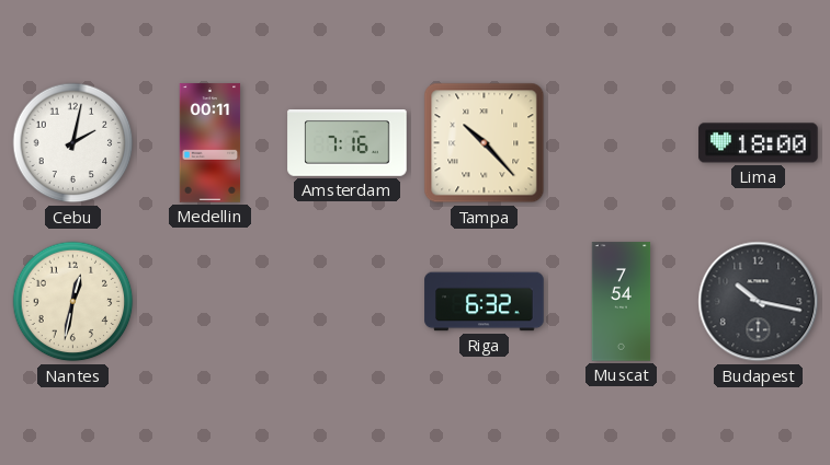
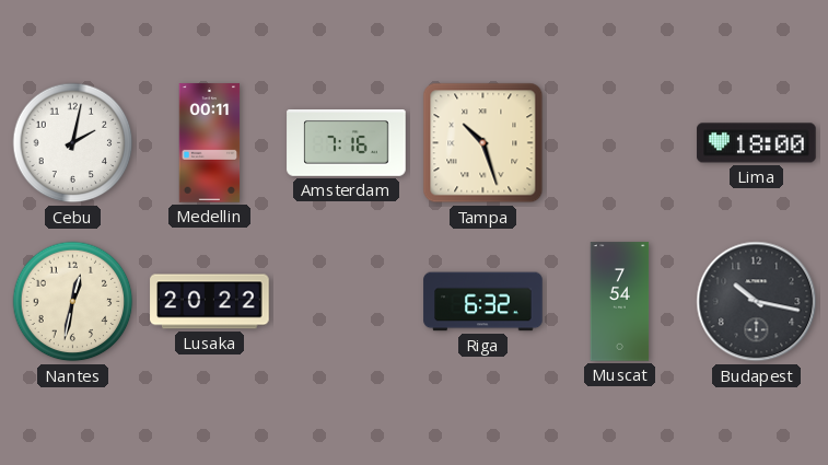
Tampa: 10:23 -> 10:27 (483, 143)
Lusaka: none -> 20:22 (210, 302)
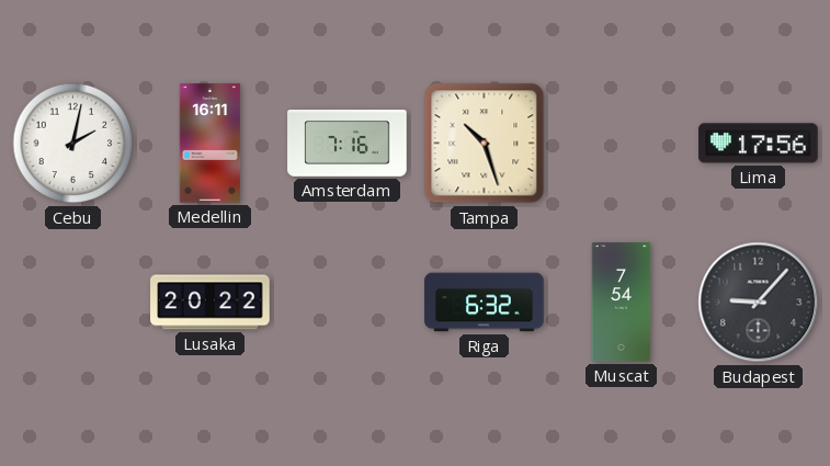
Medellin: 00:11 -> 16:11 (211, 144)
Lima: 18:00 -> 17:56 (759, 144)
Nantes: 12:32 -> none (73, 302)
Budapest: 10:17 -> 9:07 (759, 303)
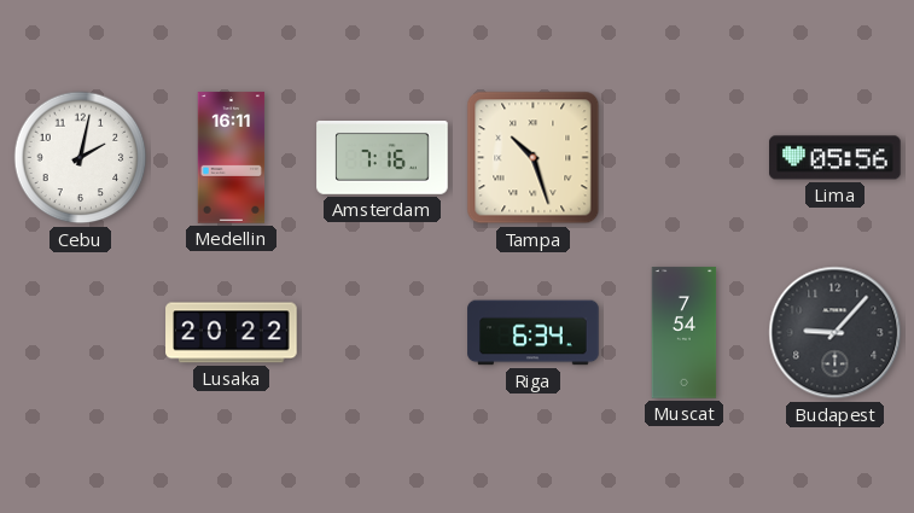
Lima: 17:56 -> 05:56 (836, 158)
Riga: 6:32 -> 6:34 (534, 333)
